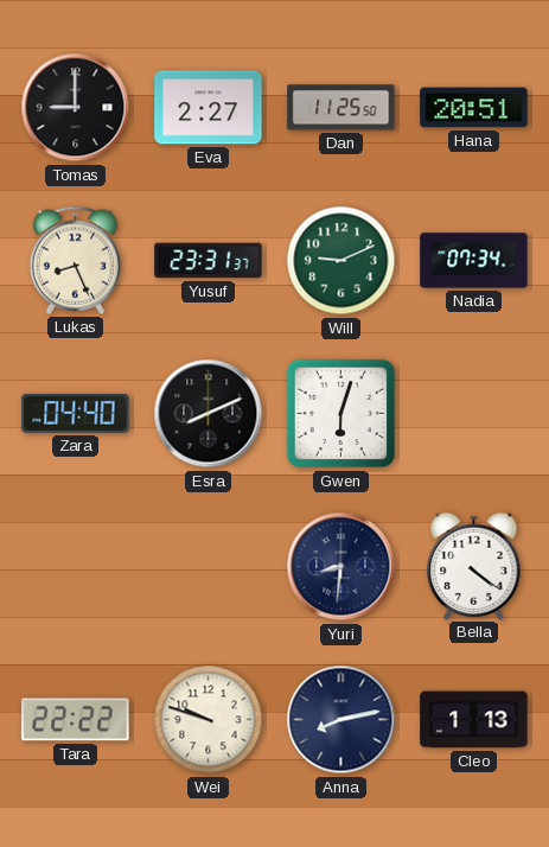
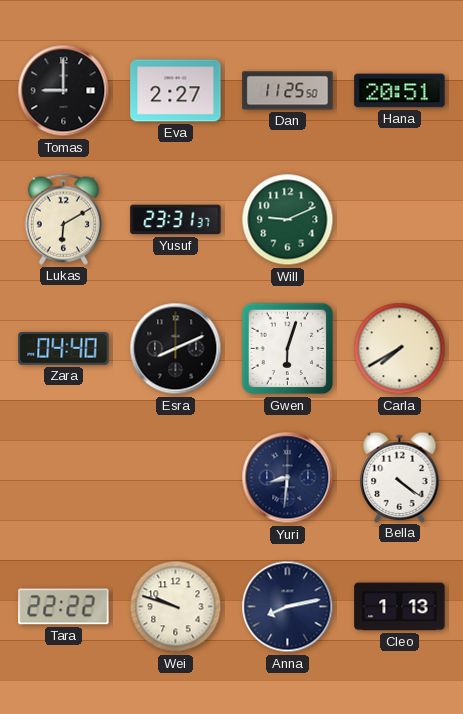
Lukas: 8:26 -> 6:10 (63, 219)
Nadia: 07:34 -> none (474, 261)
Carla: none -> 7:40 (400, 349)
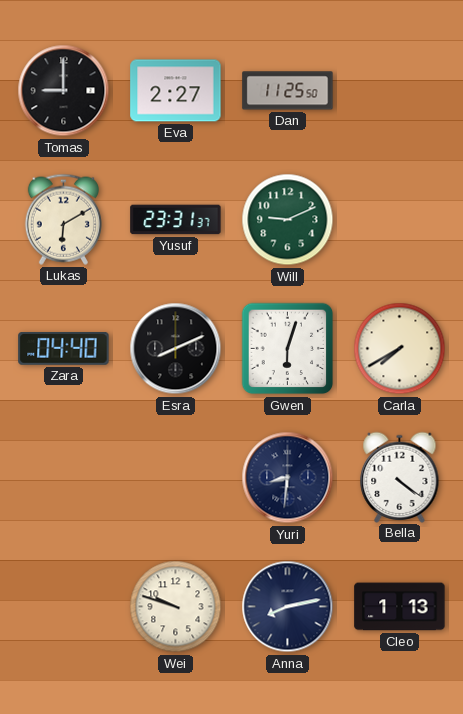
Hana: 20:51 -> none (400, 91)
Tara: 22:22 -> none (64, 607)
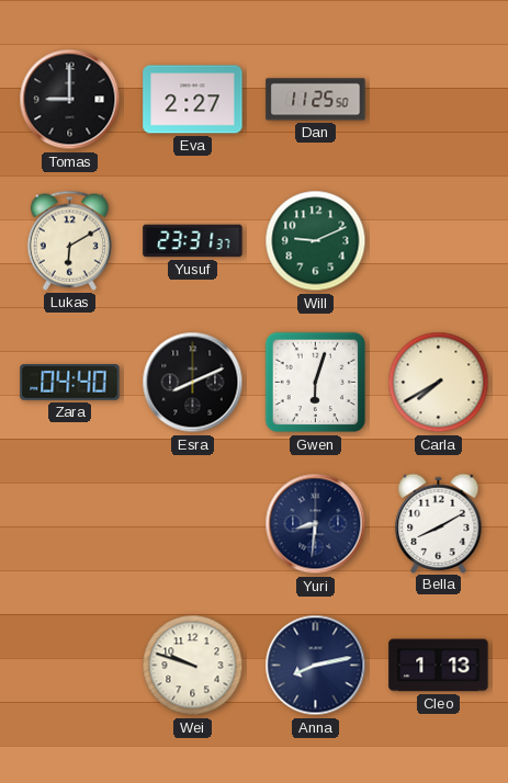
Bella: 4:21 -> 8:10 (439, 523)
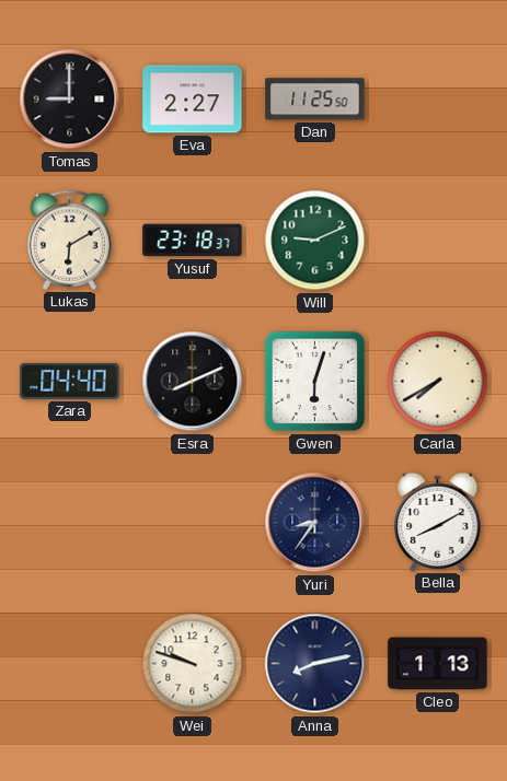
Yusuf: 23:31 -> 23:18 (193, 241)
Yuri: 8:31 -> 8:36 (315, 523)
